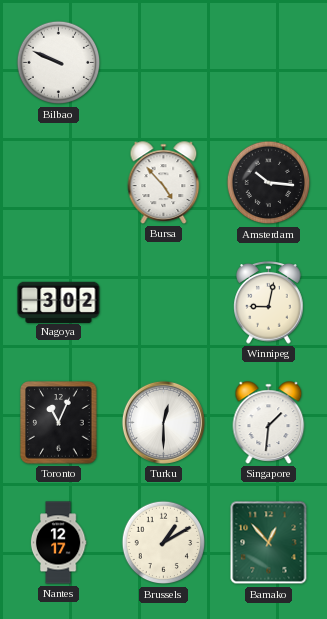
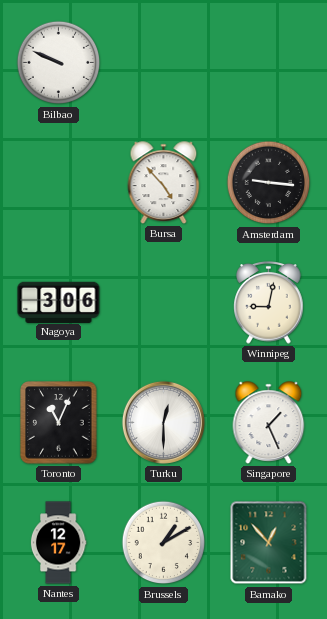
Amsterdam: 10:16 -> 9:16 (269, 183)
Nagoya: 3:02 -> 3:06 (59, 302)
Singapore: 1:31 -> 1:26 (269, 423)
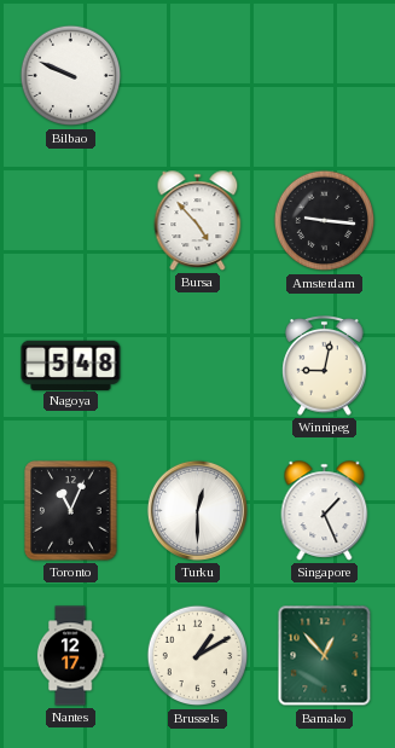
Nagoya: 3:06 -> 5:48 (71, 365)
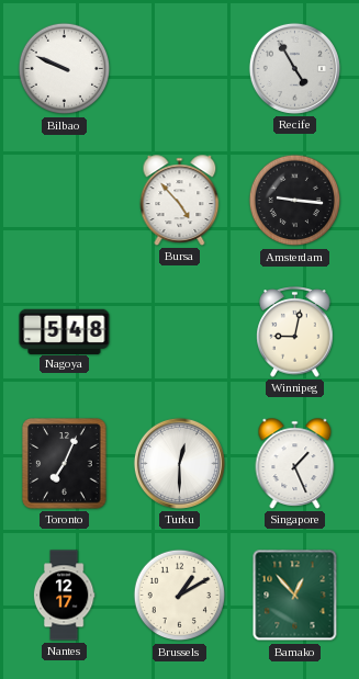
Recife: none -> 4:55 (294, 68)
Toronto: 11:04 -> 7:04 (65, 464)
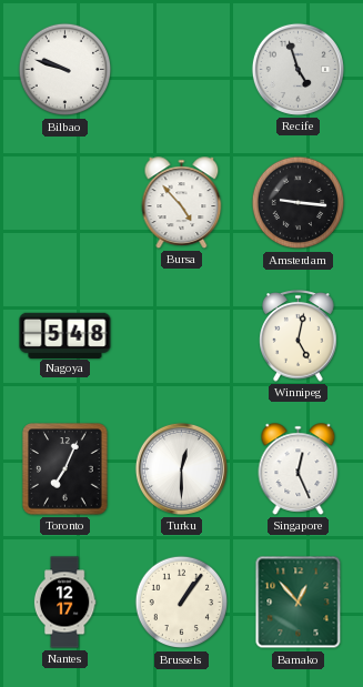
Bilbao: 9:49 -> 9:48 (65, 70)
Recife: 4:55 -> 4:57 (298, 69)
Winnipeg: 9:02 -> 5:02 (299, 336)
Singapore: 1:26 -> 12:26 (299, 469)
Brussels: 1:10 -> 1:06 (182, 603)
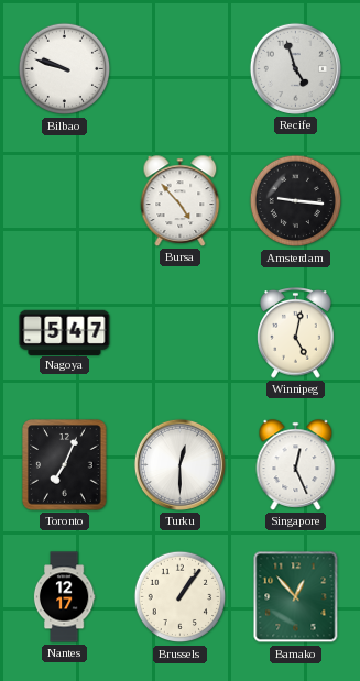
Nagoya: 5:48 -> 5:47 (65, 332)
